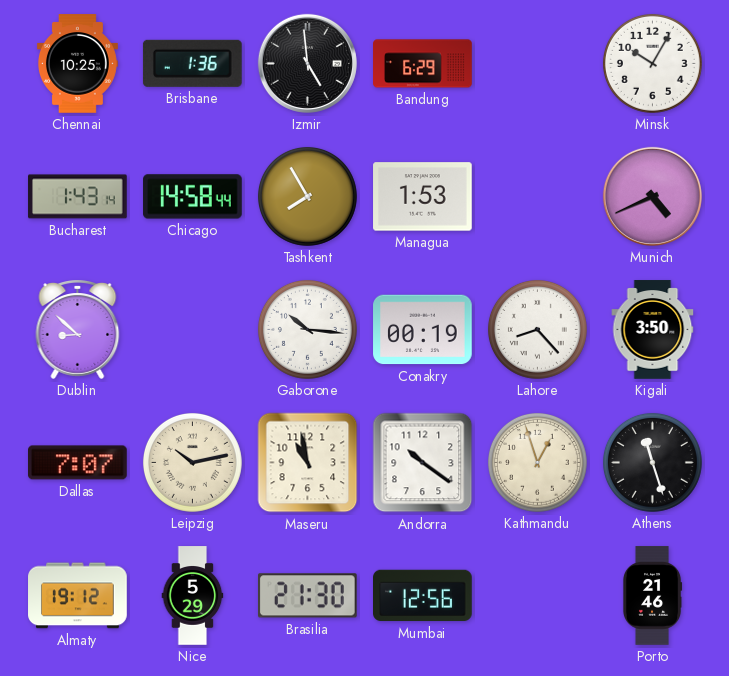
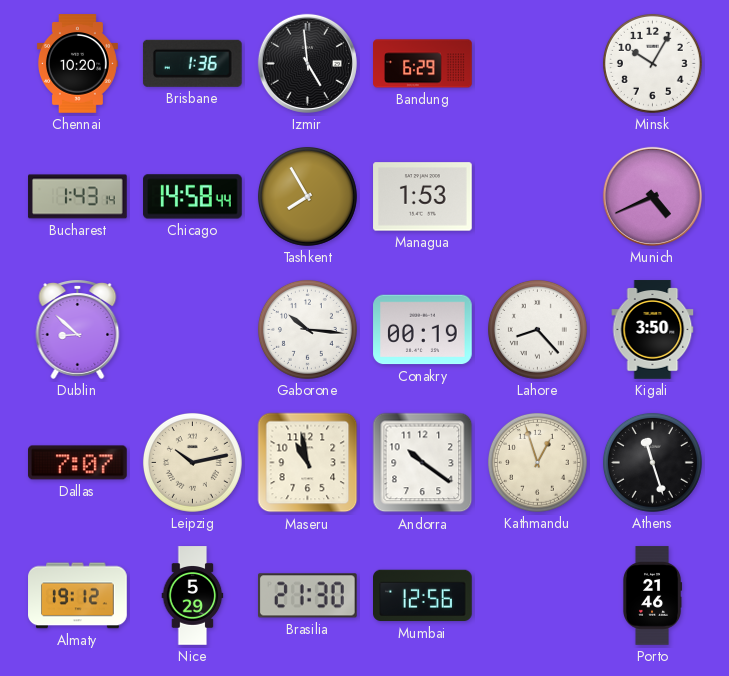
Chennai: 10:25 -> 10:20 (77, 64)
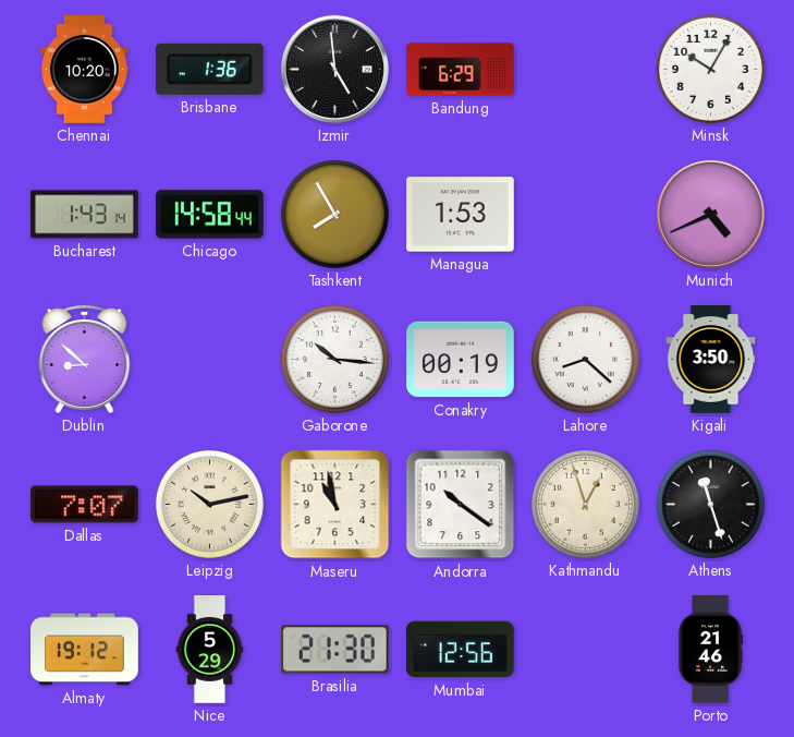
Lahore: 8:23 -> 8:22 (585, 359)
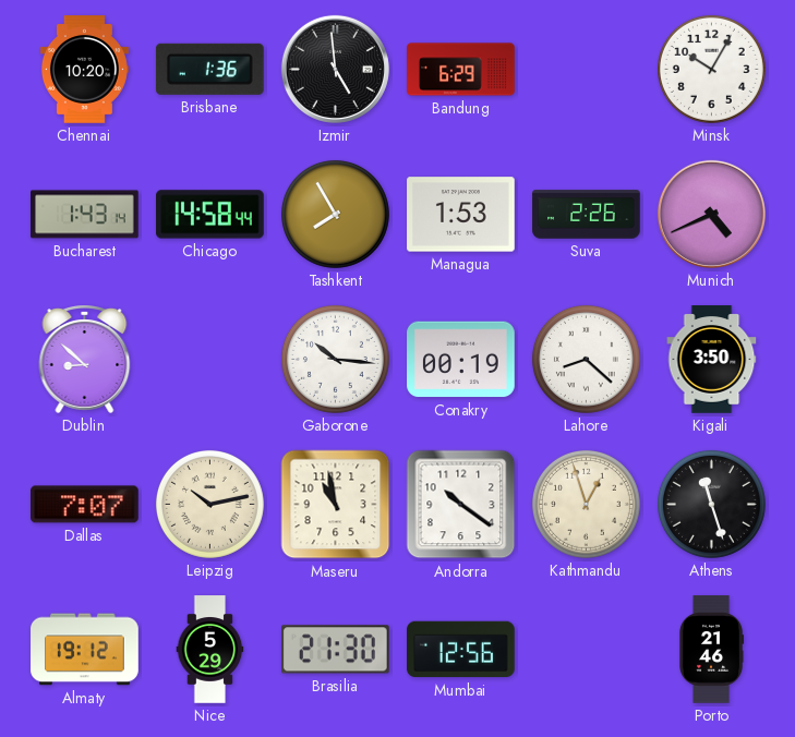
Suva: none -> 2:26 (587, 215)
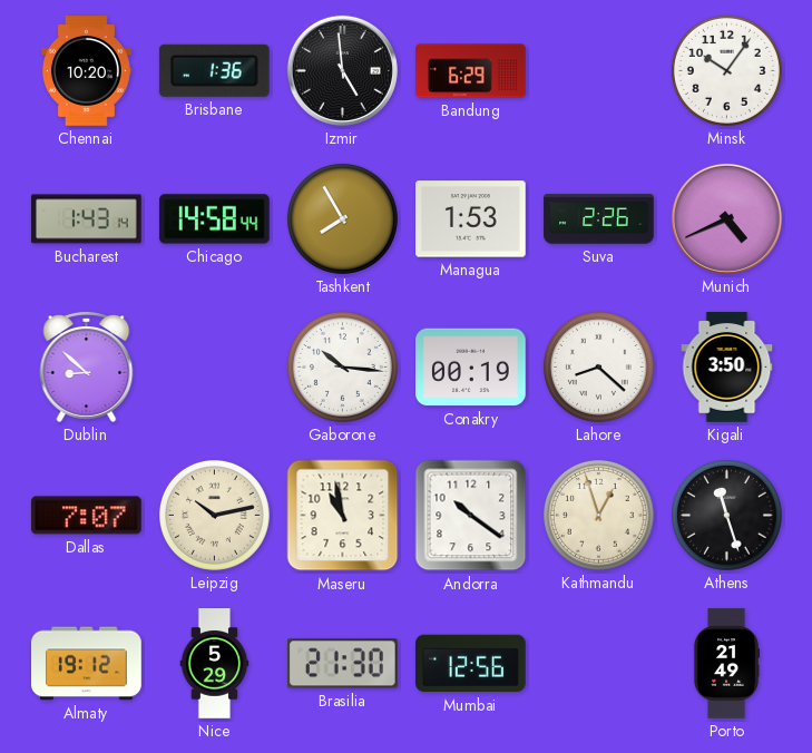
Minsk: 10:05 -> 10:06 (726, 70)
Porto: 21:46 -> 21:49 (726, 664)
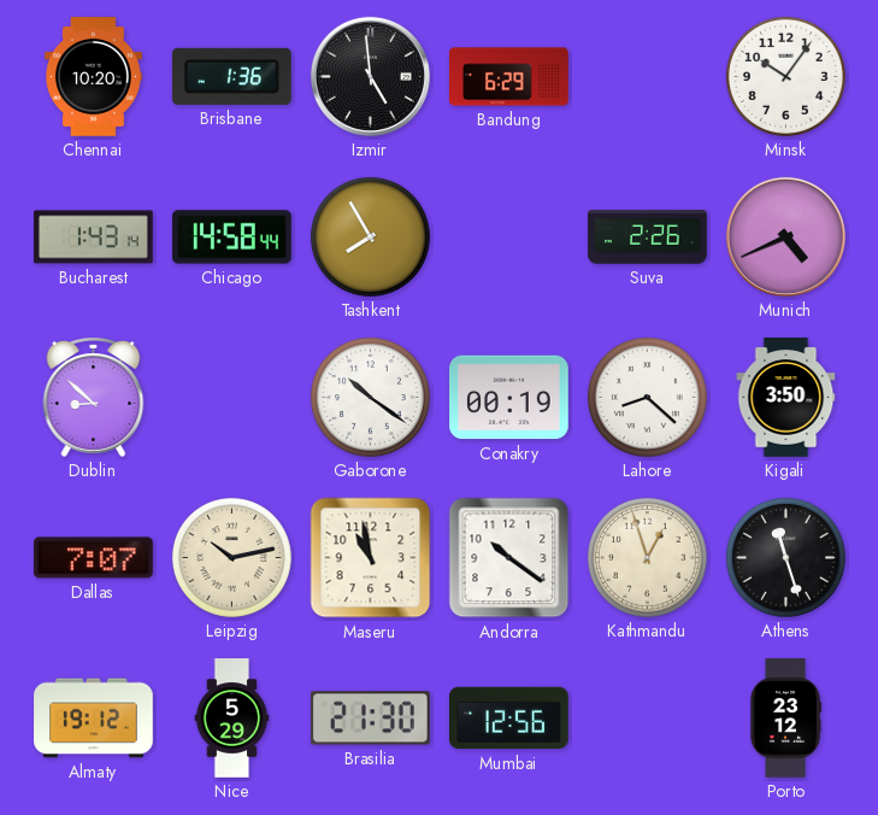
Managua: 1:53 -> none (471, 219)
Gaborone: 10:16 -> 10:21 (370, 397)
Porto: 21:49 -> 23:12 (785, 719)
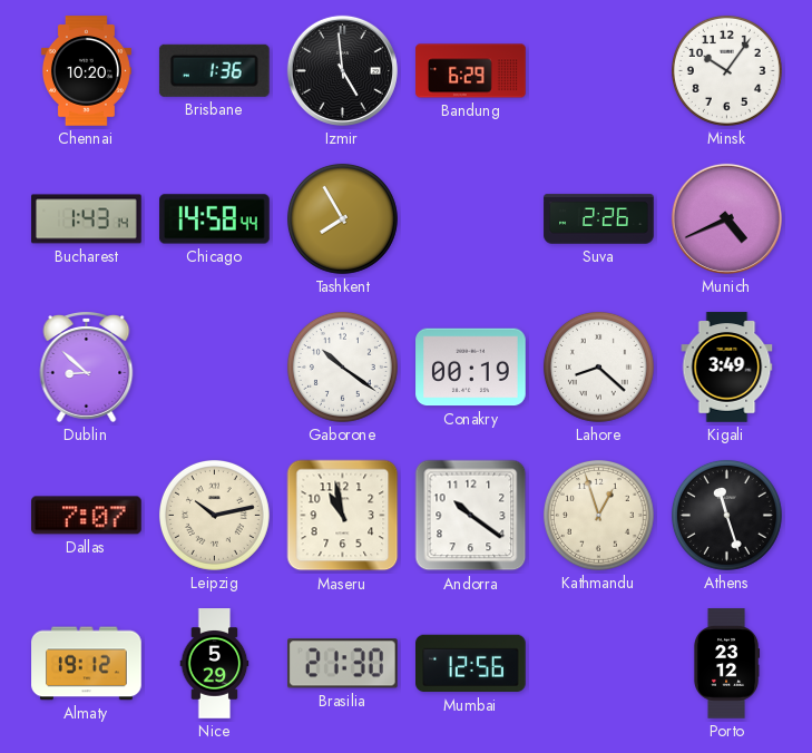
Kigali: 3:50 -> 3:49 (727, 368)
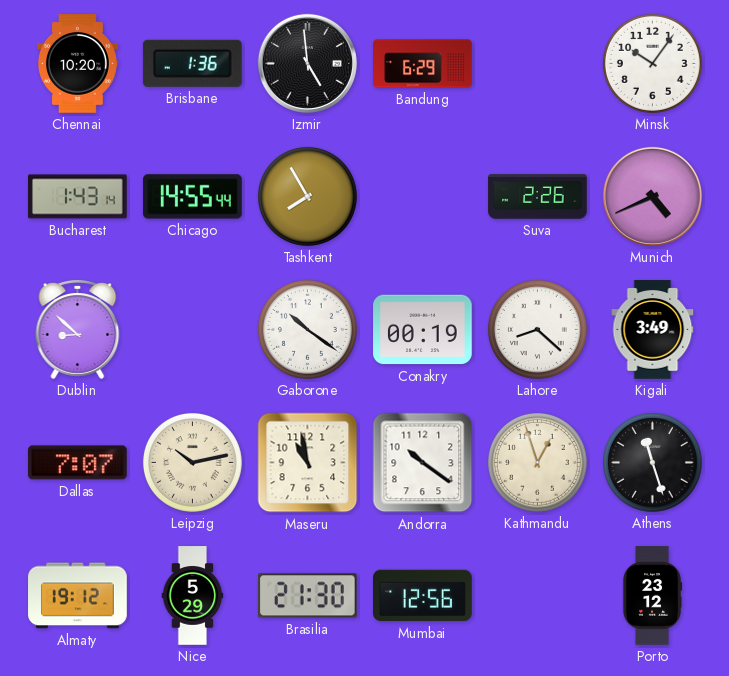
Chicago: 14:58 -> 14:55 (193, 197)
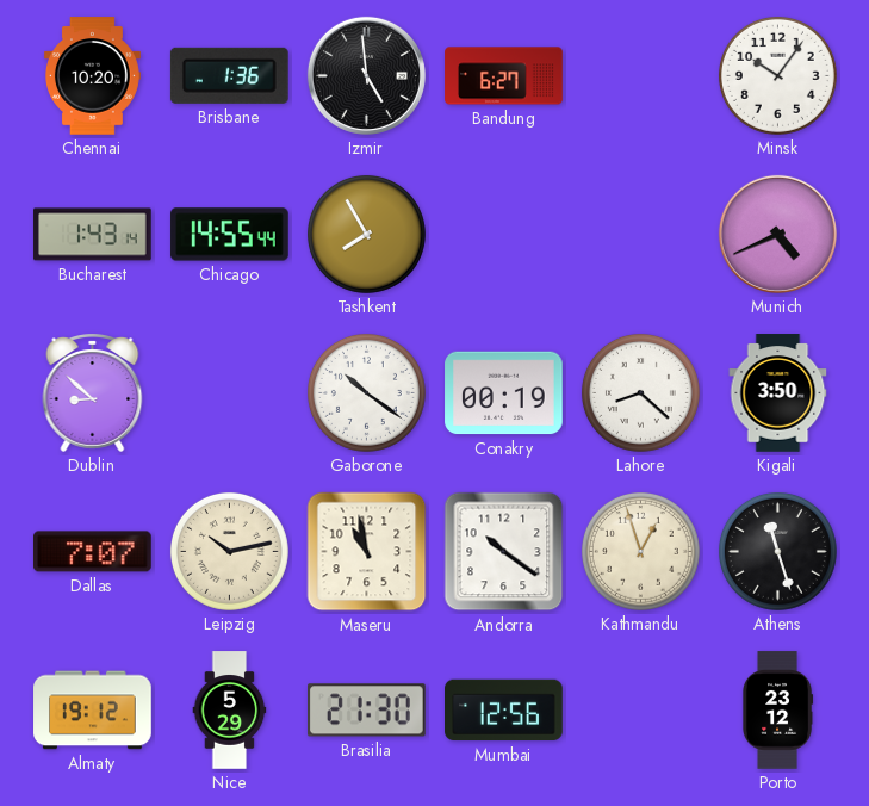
Bandung: 6:29 -> 6:27 (504, 76)
Suva: 2:26 -> none (538, 197)
Kigali: 3:49 -> 3:50 (778, 393)
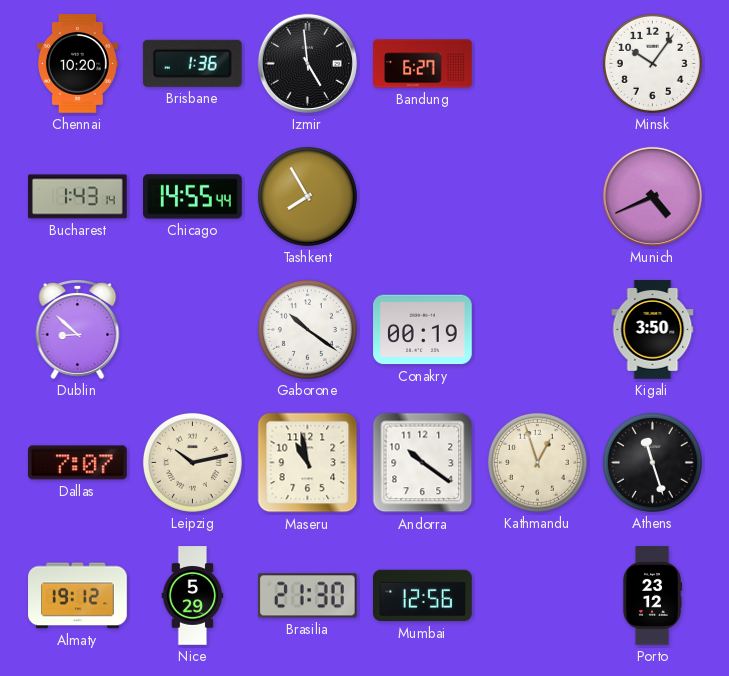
Lahore: 8:22 -> none (640, 392)
